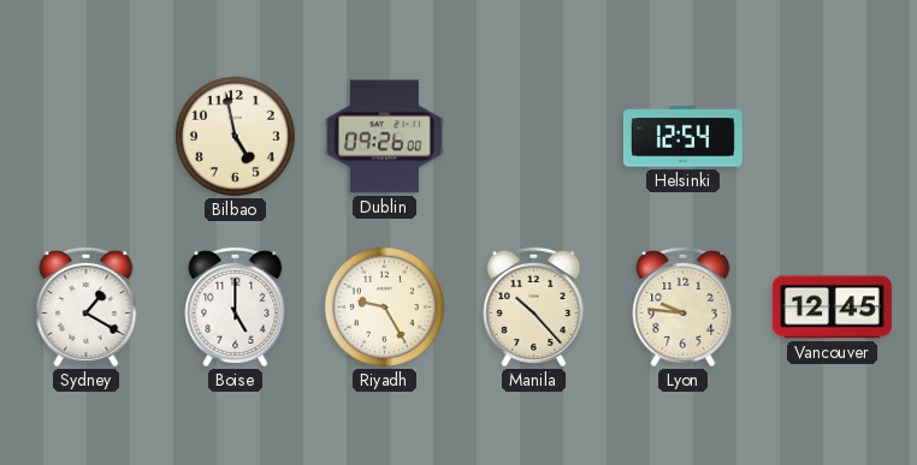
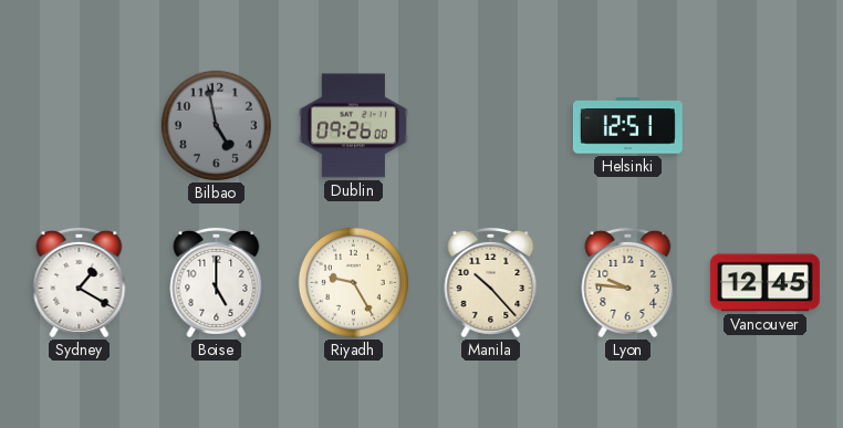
Bilbao dial: cream -> grey (216, 125)
Helsinki: 12:54 -> 12:51 (627, 126)
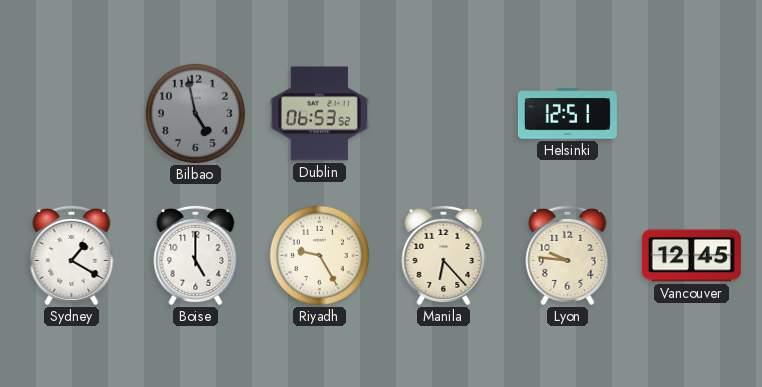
Dublin: 09:26 -> 06:53 (319, 114)
Manila: 10:23 -> 6:23 (444, 255)
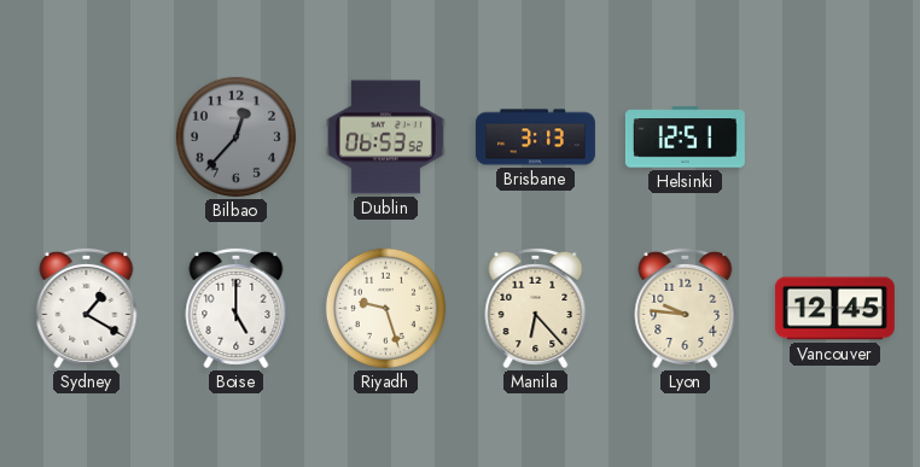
Bilbao: 4:58 -> 12:37 (235, 136)
Brisbane: none -> 3:13 (535, 138)
Riyadh: 9:25 -> 9:27 (385, 308)
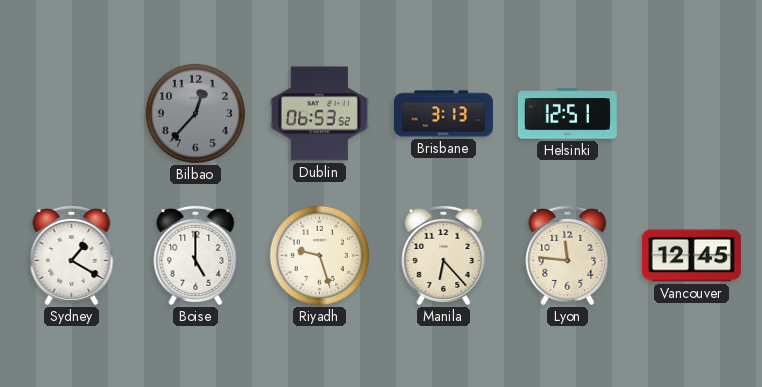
Lyon: 9:46 -> 11:46 (568, 255)
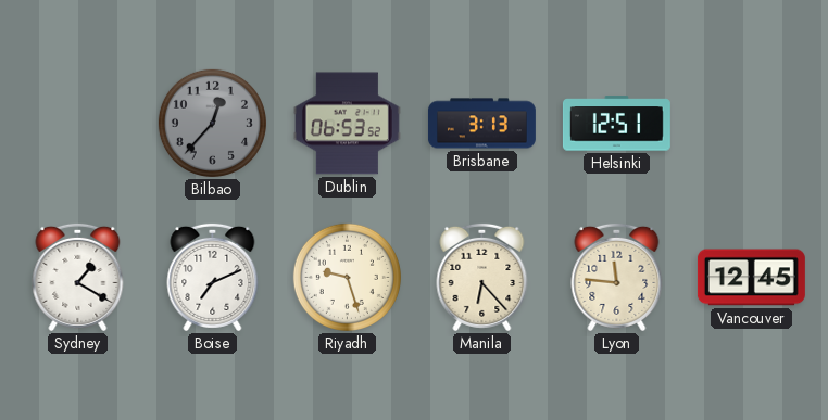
Boise: 5:00 -> 7:11 (213, 277)
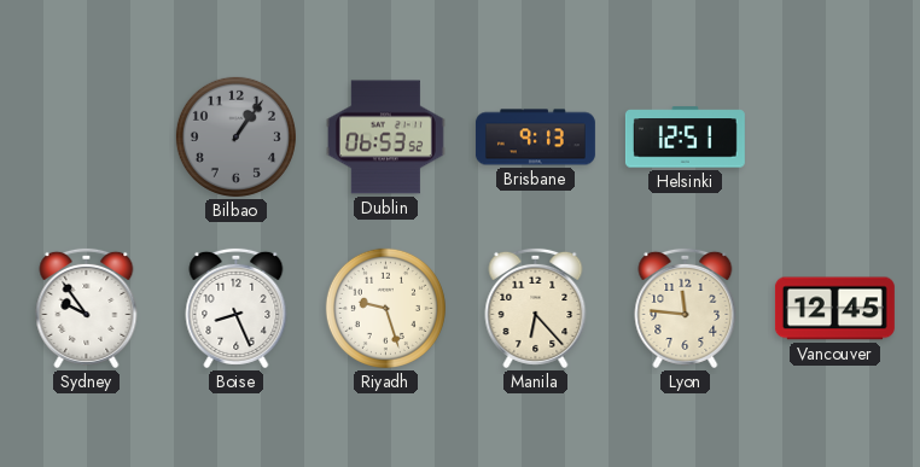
Bilbao: 12:37 -> 1:06 (235, 136)
Brisbane: 3:13 -> 9:13 (535, 138)
Sydney: 1:20 -> 9:54 (87, 308)
Boise: 7:11 -> 8:26 (237, 308)
